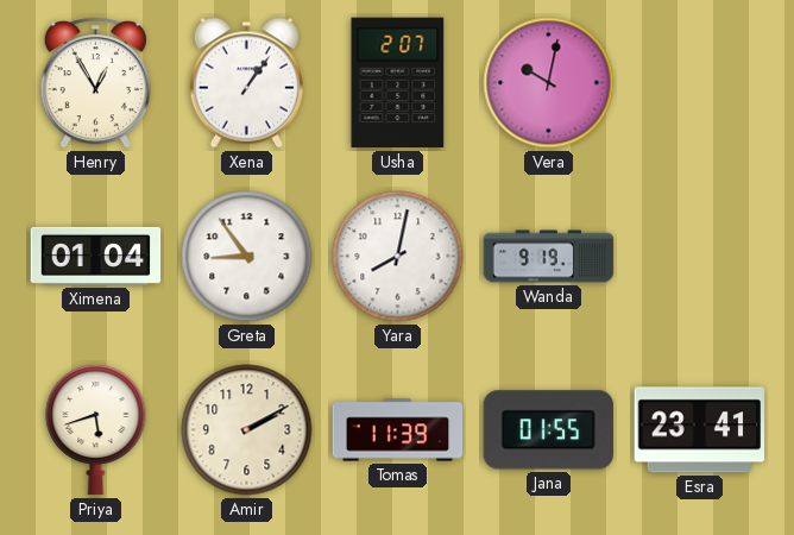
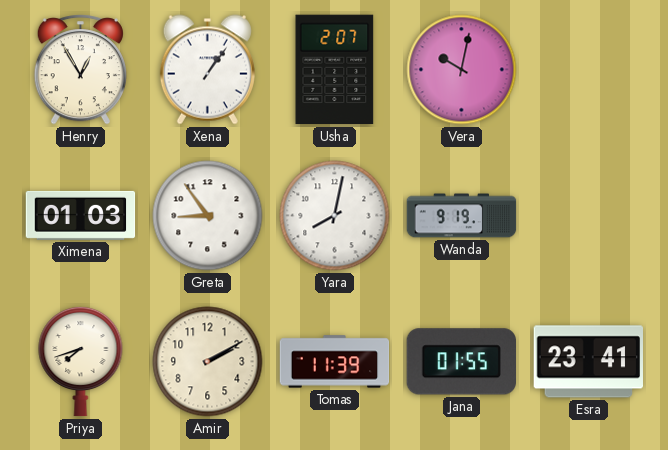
Ximena: 01:04 -> 01:03 (81, 215)
Priya: 5:42 -> 7:42 (81, 361)
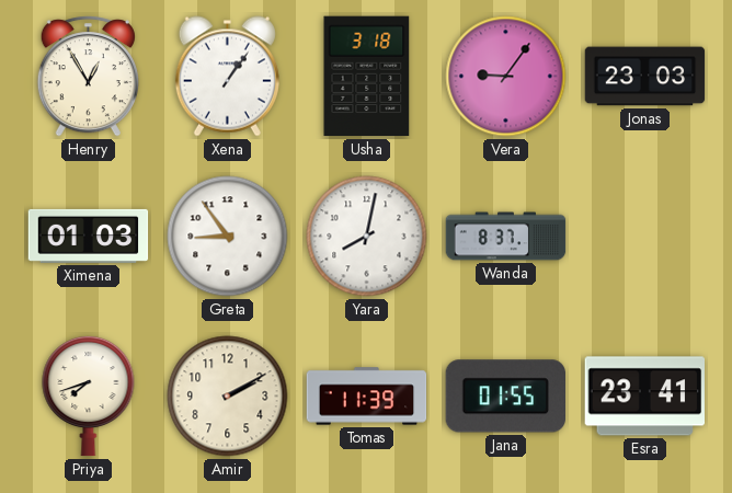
Usha: 2:07 -> 3:18 (367, 77)
Vera: 10:02 -> 9:06 (506, 77)
Jonas: none -> 23:03 (645, 77)
Wanda: 9:19 -> 8:37 (506, 237)
